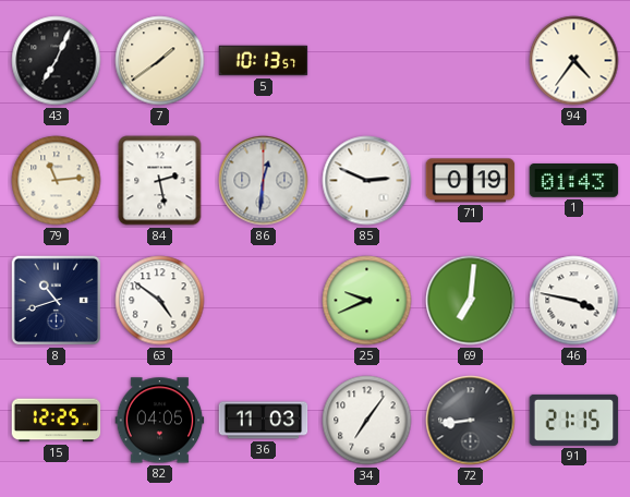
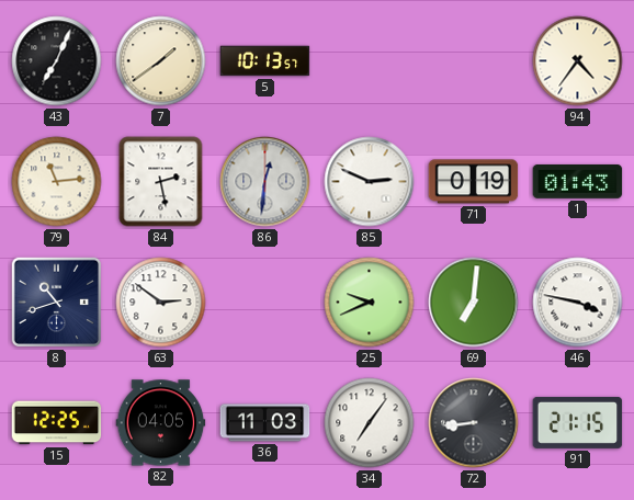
63: 4:51 -> 2:51 (161, 303)
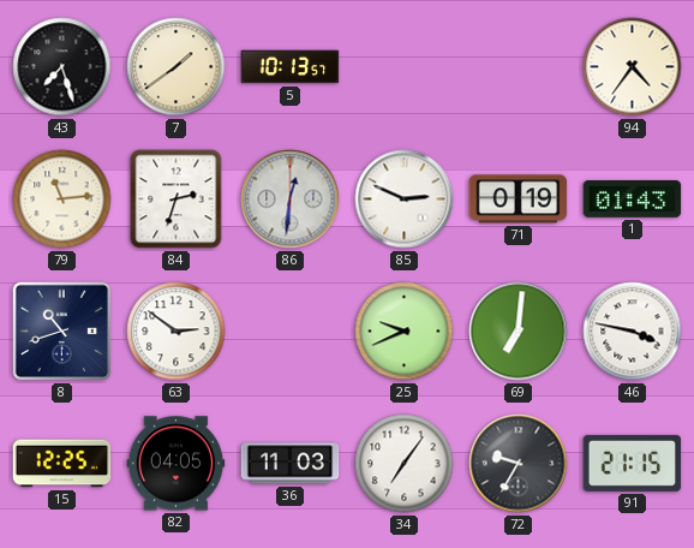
43: 7:04 -> 7:27 (62, 67)
84: 2:28 -> 2:33 (177, 199)
72: 8:44 -> 9:35 (519, 464)
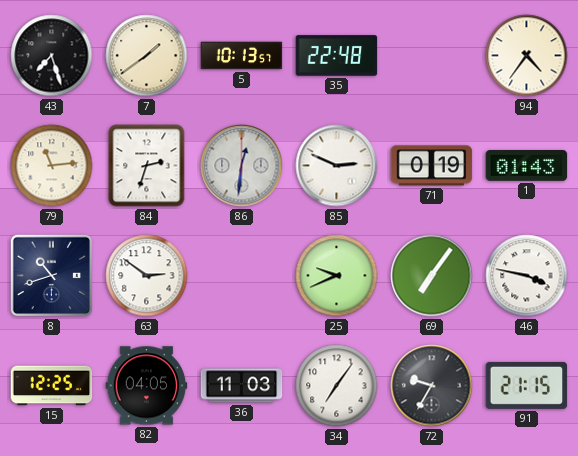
35: none -> 22:48 (337, 56)
69: 7:01 -> 7:06 (432, 276)
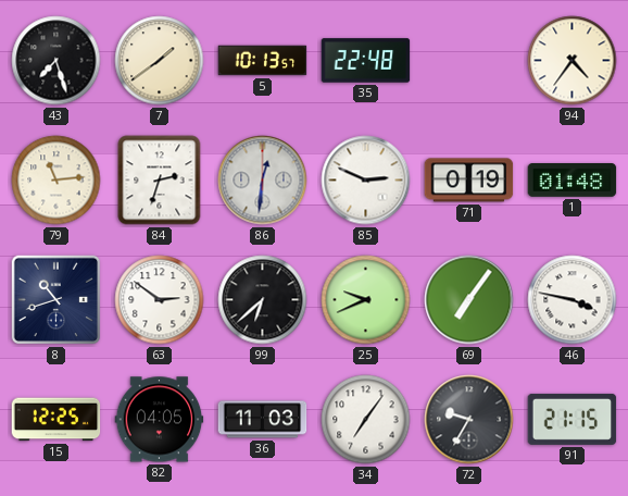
1: 01:43 -> 01:48 (573, 181)
99: none -> 6:38 (263, 300)
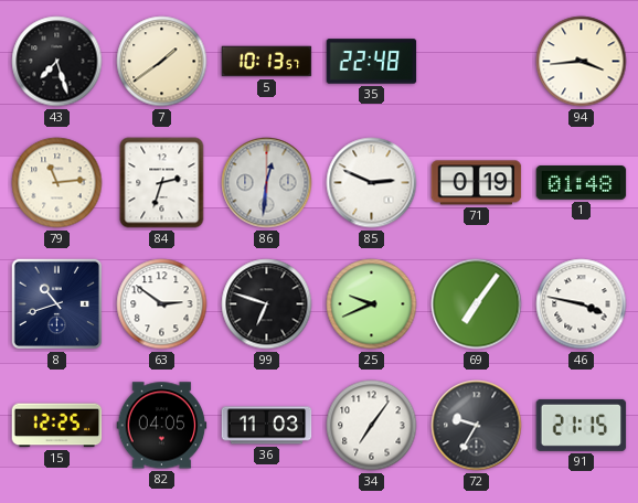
94: 4:36 -> 3:44 (582, 62)
99: 6:38 -> 6:48 (267, 304)
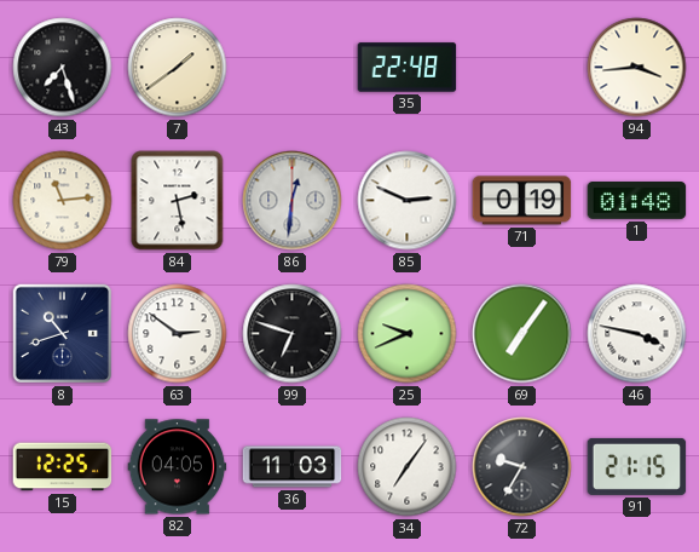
5: 10:13 -> none (267, 62)
84: 2:33 -> 2:28 (178, 201)
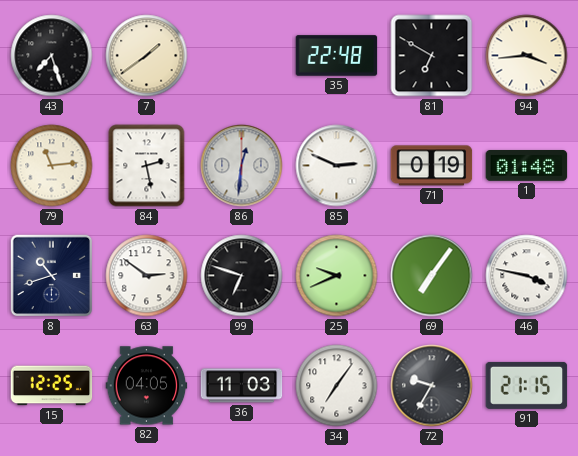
81: none -> 6:50 (432, 56)
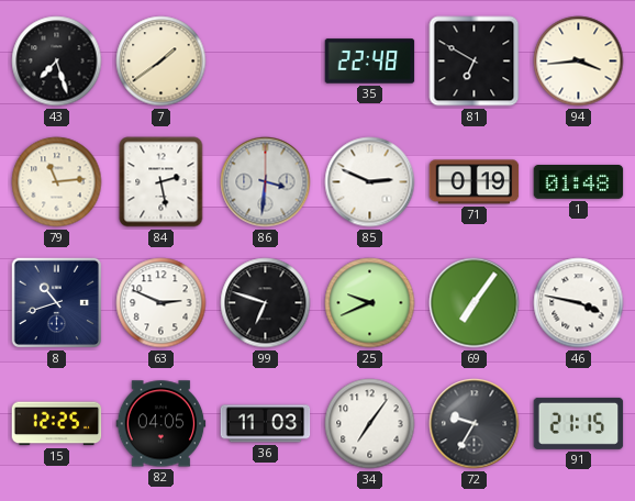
86: 12:31 -> 3:31 (266, 182)
63: 2:51 -> 2:49 (161, 303)
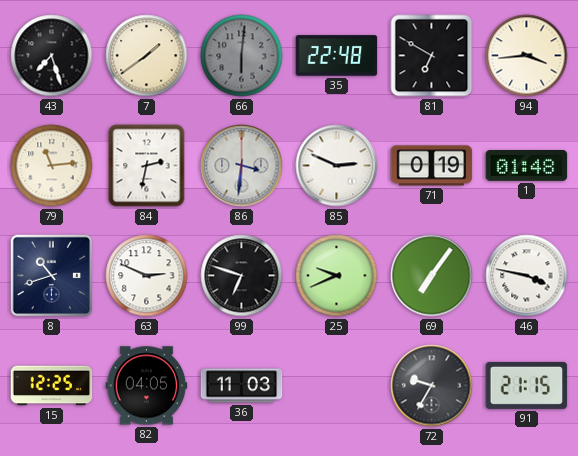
66: none -> 6:01 (242, 56)
84: 2:28 -> 2:32 (147, 166)
34: 7:06 -> none (370, 424)
